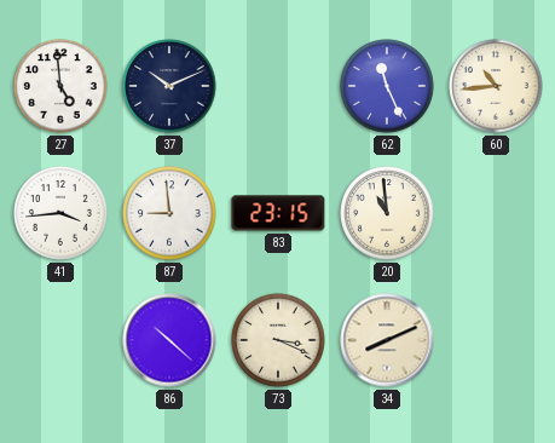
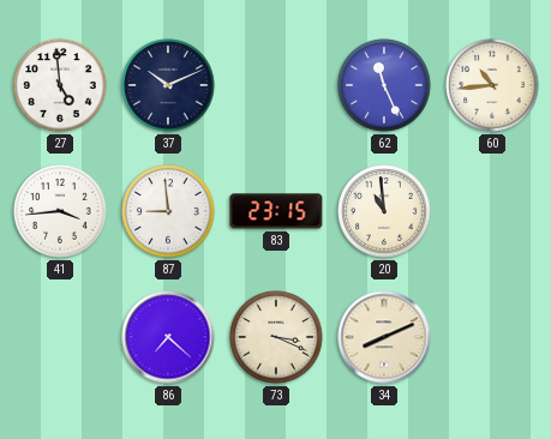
86: 10:22 -> 7:22 (168, 337)
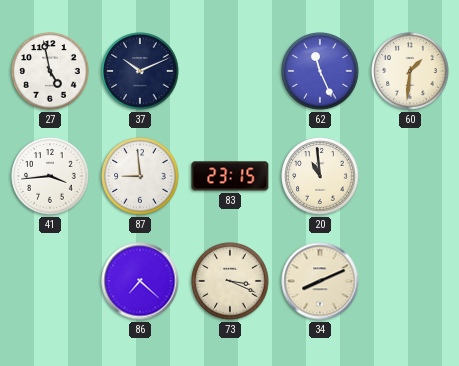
27: 4:59 -> 4:58 (50, 71)
60: 10:44 -> 1:31 (410, 71)
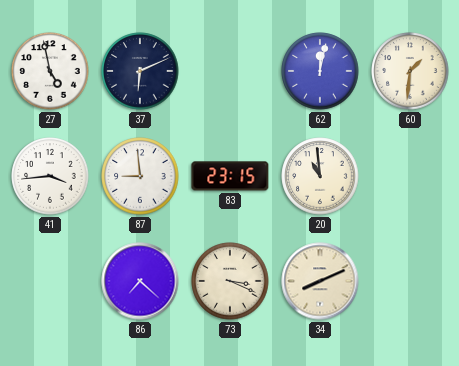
37: 10:11 -> 6:11 (140, 71)
62: 11:26 -> 12:02 (320, 71)
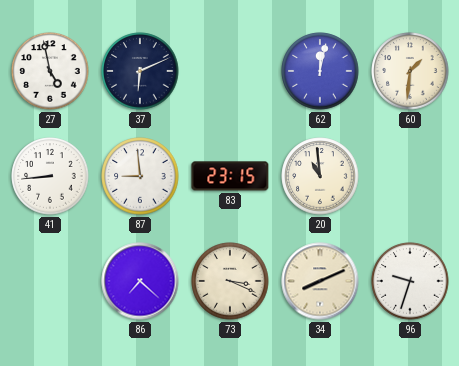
41: 3:44 -> 8:44 (50, 176)
96: none -> 9:33 (410, 281)
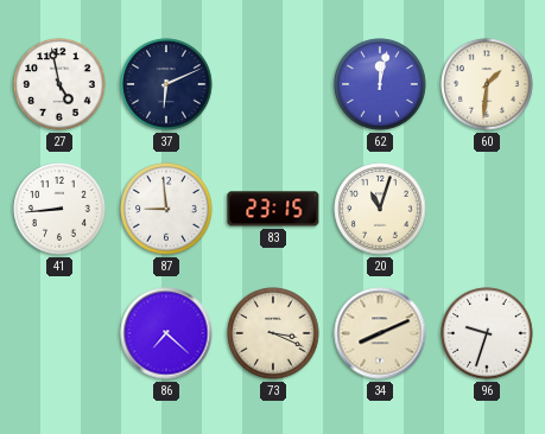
20: 10:59 -> 11:03 (380, 209)
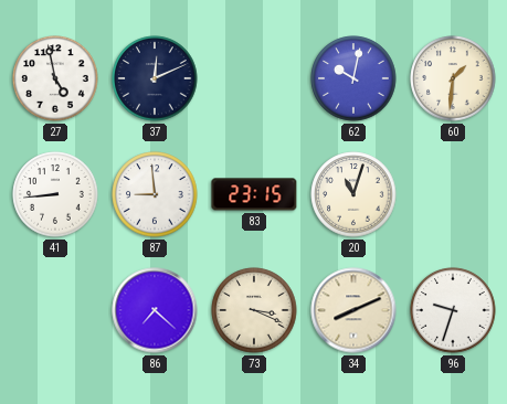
37: 6:11 -> 12:11 (155, 78)
62: 12:02 -> 10:02 (353, 78)
